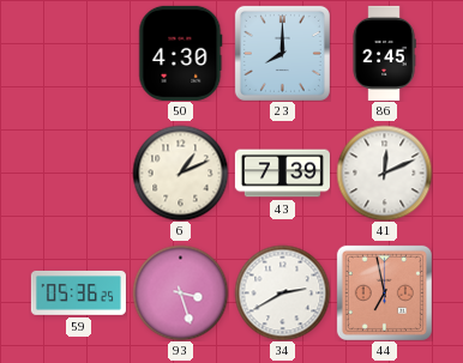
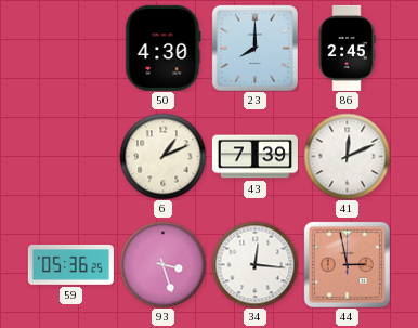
34: 2:40 -> 12:16 (254, 264)
44: 6:58 -> 2:58 (347, 264)
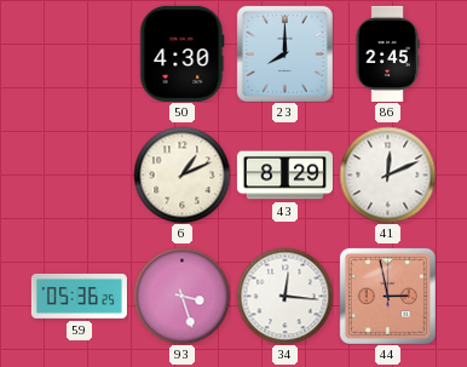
43: 7:39 -> 8:29 (284, 176)
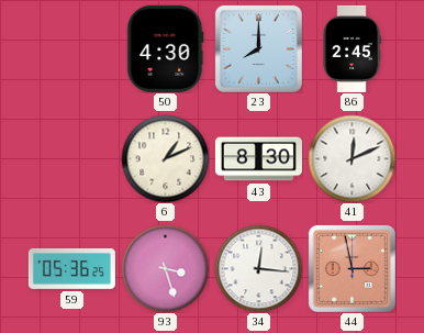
43: 8:29 -> 8:30 (258, 159)
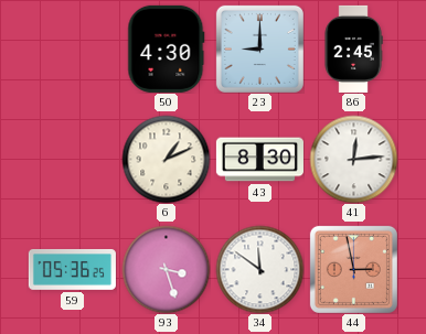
23: 8:00 -> 9:00 (259, 49)
41: 12:11 -> 12:14 (353, 159)
34: 12:16 -> 11:51 (259, 269)
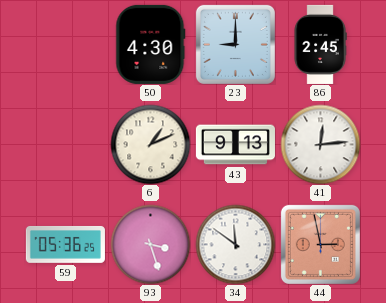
43: 8:30 -> 9:13 (235, 145)
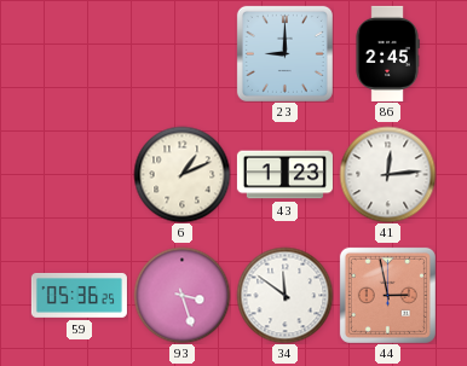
50: 4:30 -> none (151, 44)
43: 9:13 -> 1:23 (284, 175)
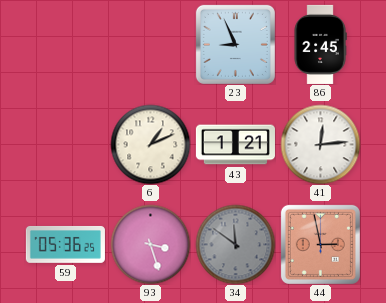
23: 9:00 -> 8:56 (235, 44)
43: 1:23 -> 1:21 (235, 145)
34 dial: white -> grey (235, 244)
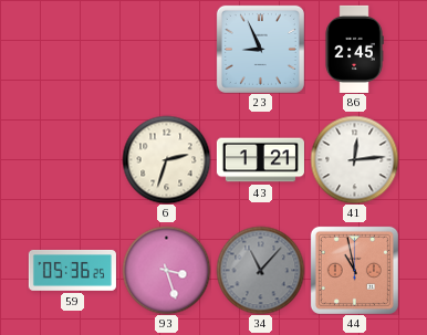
6: 1:11 -> 2:33 (166, 159)
34: 11:51 -> 11:07 (260, 270)
44: 2:58 -> 10:58 (354, 270)
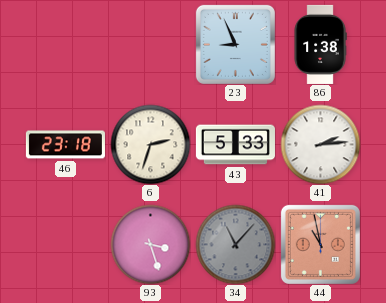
86: 2:45 -> 1:38 (320, 44)
46: none -> 23:18 (65, 145)
43: 1:21 -> 5:33 (235, 145)
41: 12:14 -> 2:14 (320, 144)
59: 05:36 -> none (72, 271)
